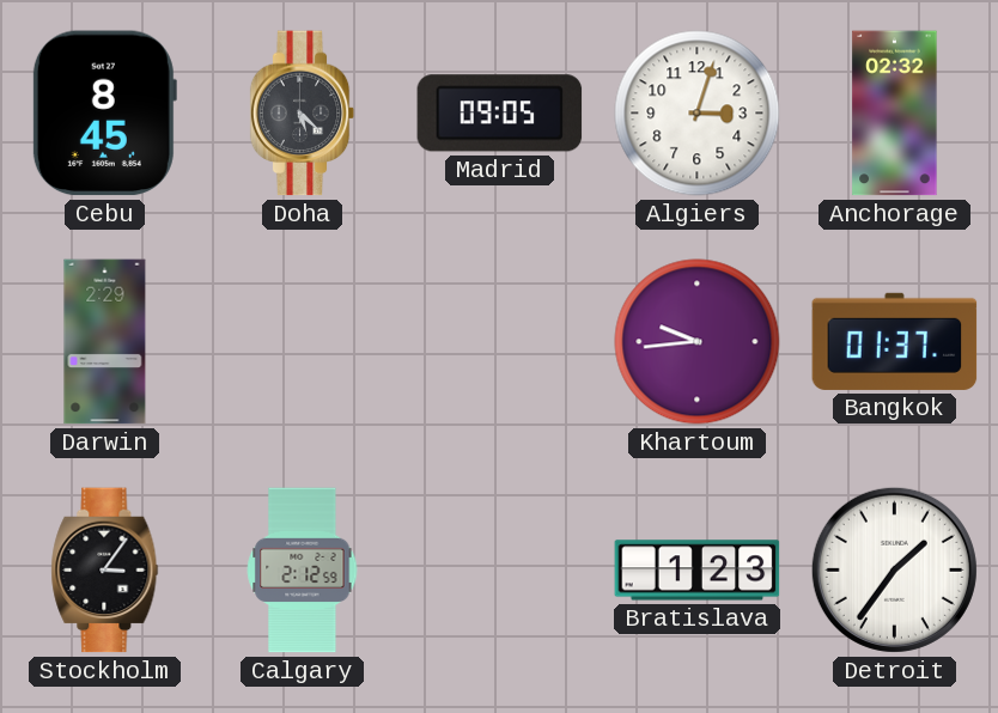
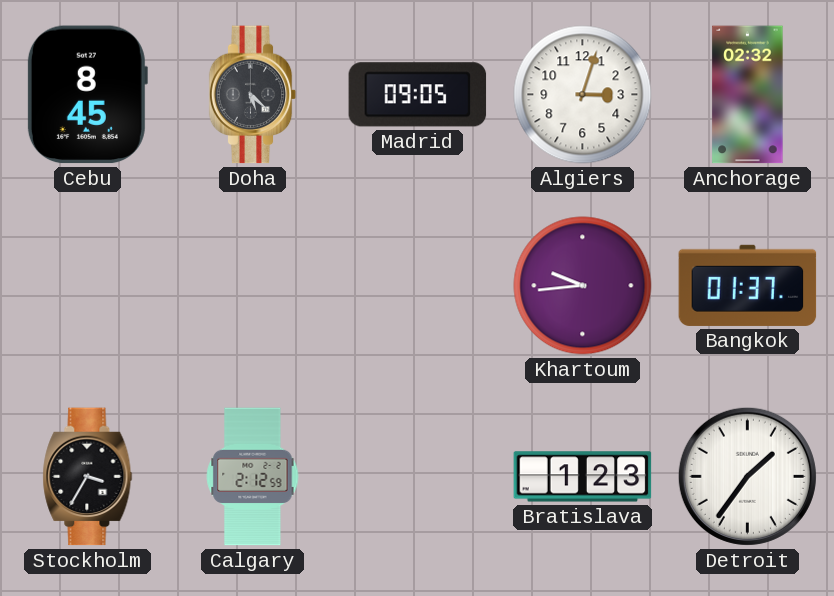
Darwin: 2:29 -> none (105, 342)
Stockholm: 3:06 -> 3:35 (88, 477)
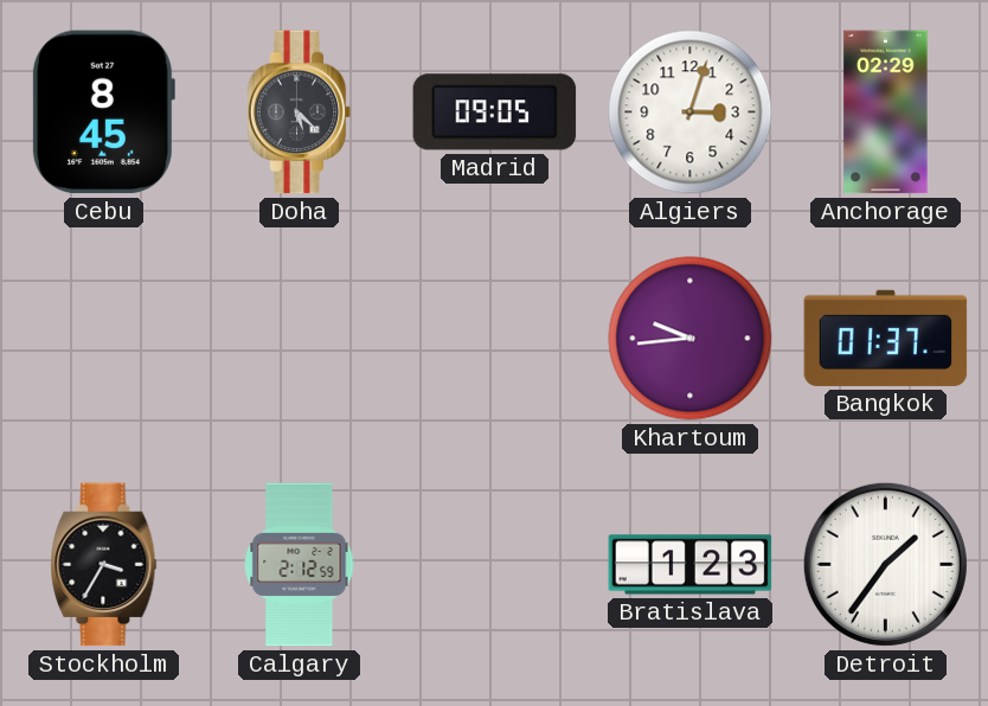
Anchorage: 02:32 -> 02:29 (886, 113)
